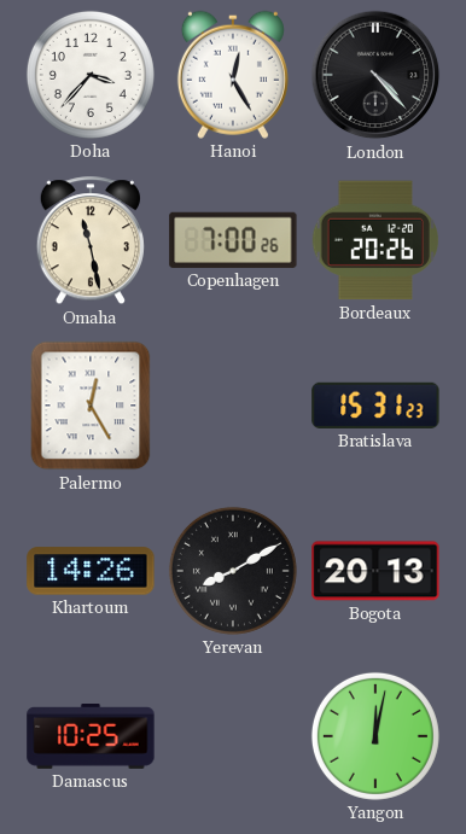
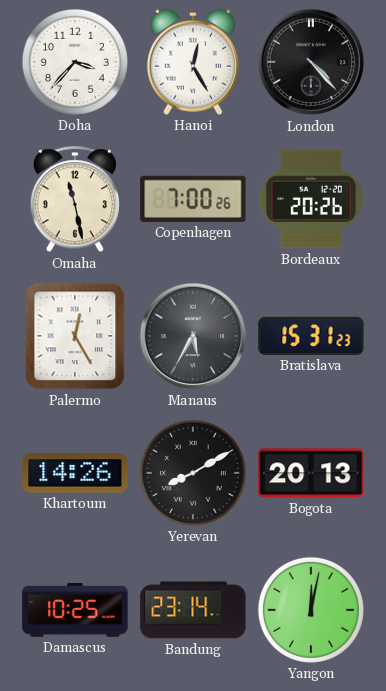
Manaus: none -> 5:35 (193, 336)
Bandung: none -> 23:14 (193, 610)
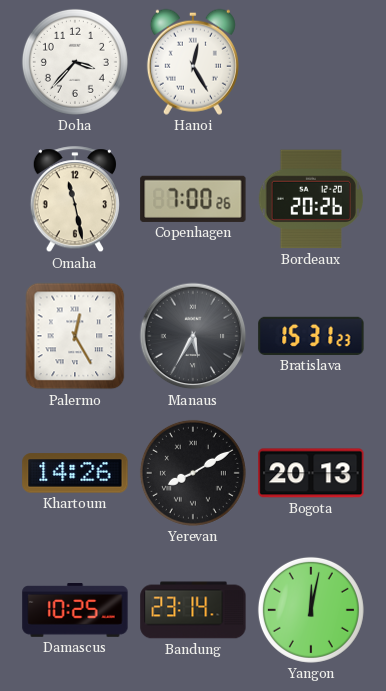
London: 4:23 -> none (311, 62)
